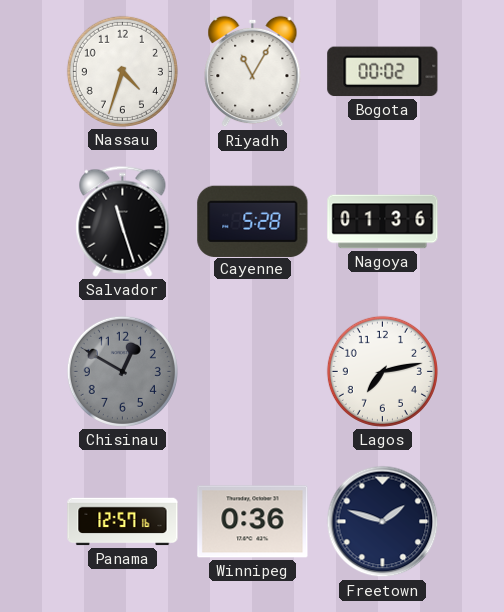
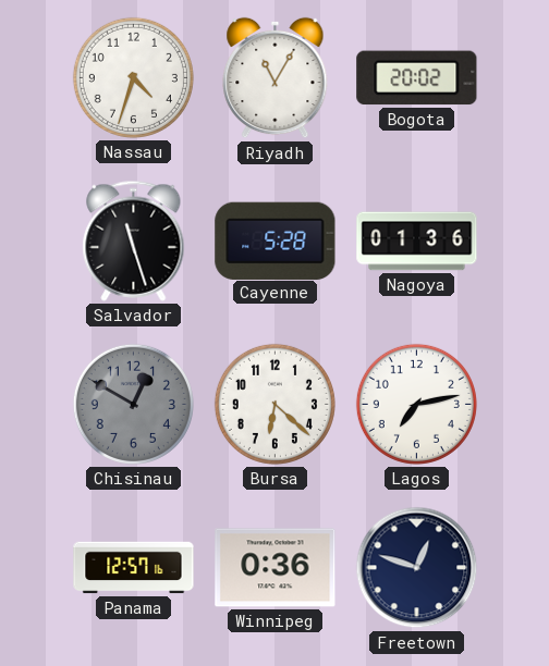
Bogota: 00:02 -> 20:02 (417, 78)
Bursa: none -> 6:22 (274, 404)
Freetown: 1:48 -> 12:48 (417, 568)
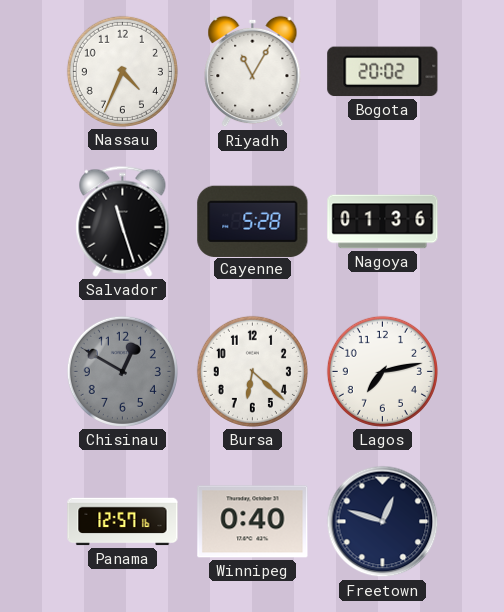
Nassau: 4:33 -> 4:34 (122, 71)
Winnipeg: 0:36 -> 0:40 (253, 522)
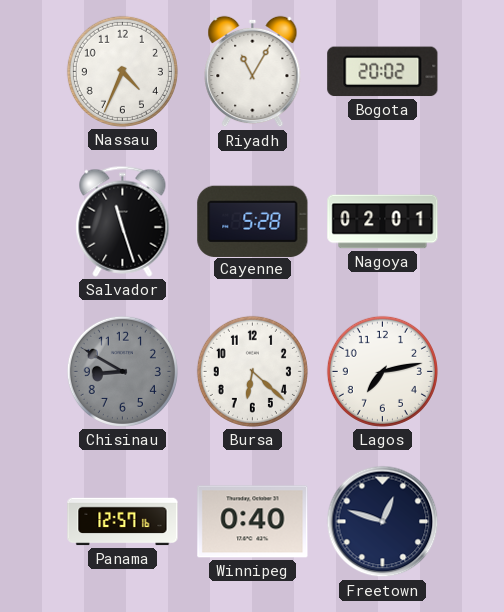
Nagoya: 01:36 -> 02:01 (383, 222)
Chisinau: 12:50 -> 8:50 (122, 371)
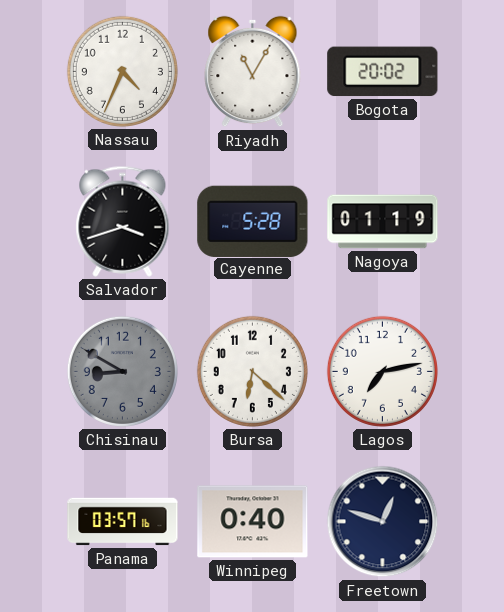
Salvador: 11:27 -> 3:42 (123, 221)
Nagoya: 02:01 -> 01:19 (383, 222)
Panama: 12:57 -> 03:57 (123, 522)
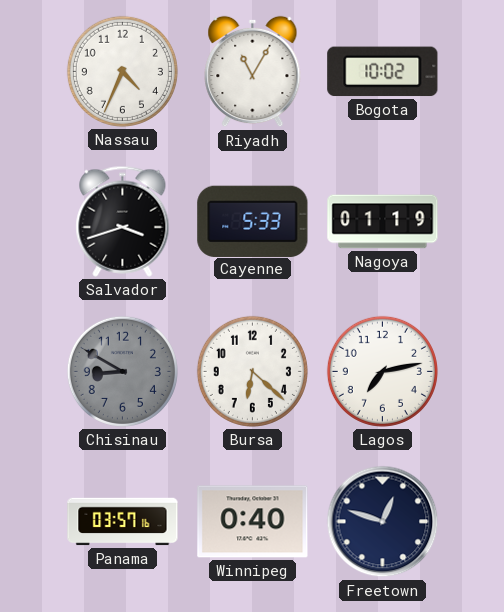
Bogota: 20:02 -> 10:02 (383, 72)
Cayenne: 5:28 -> 5:33 (253, 221)
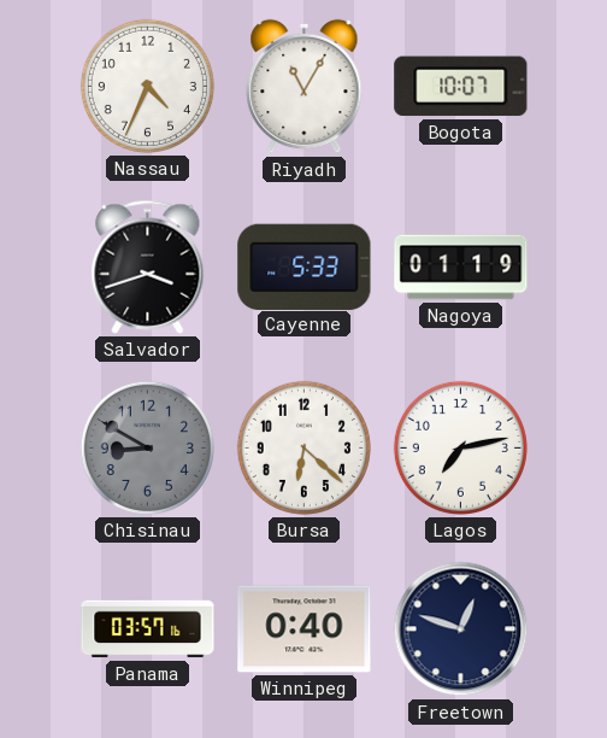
Bogota: 10:02 -> 10:07 (461, 87)
